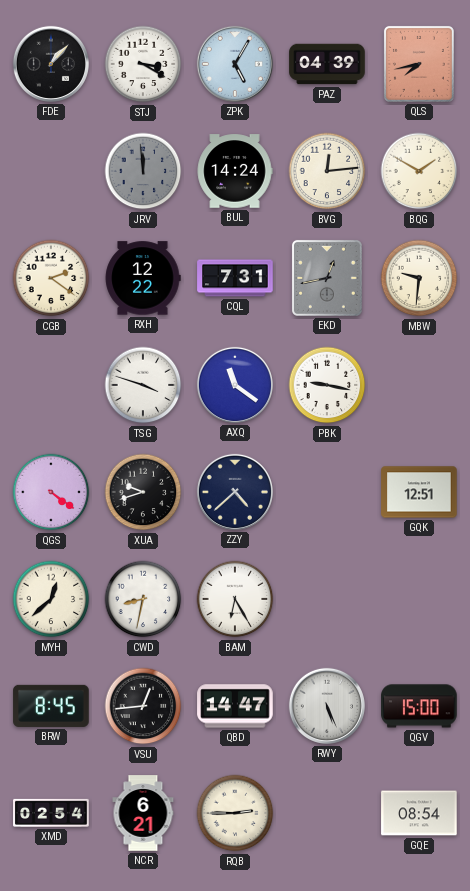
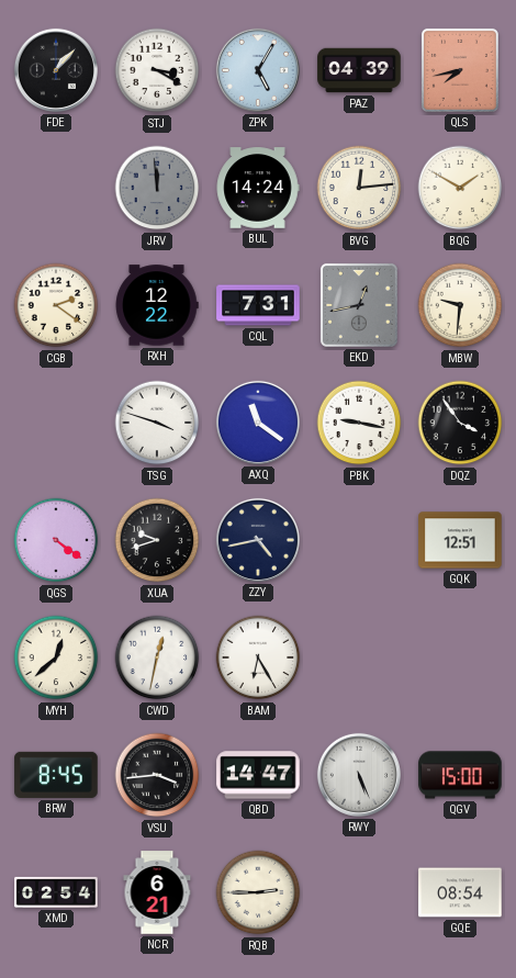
DQZ: none -> 3:54 (460, 423)
ZZY: 4:38 -> 4:43 (258, 540)
CWD: 8:32 -> 12:32 (157, 657)
VSU: 12:44 -> 3:44 (157, 775)
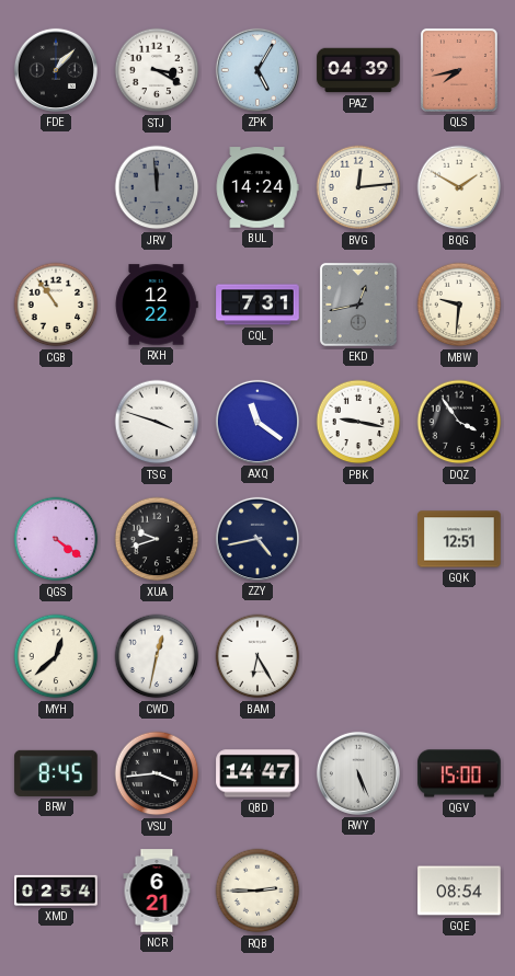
CGB: 2:21 -> 10:54 (56, 305)
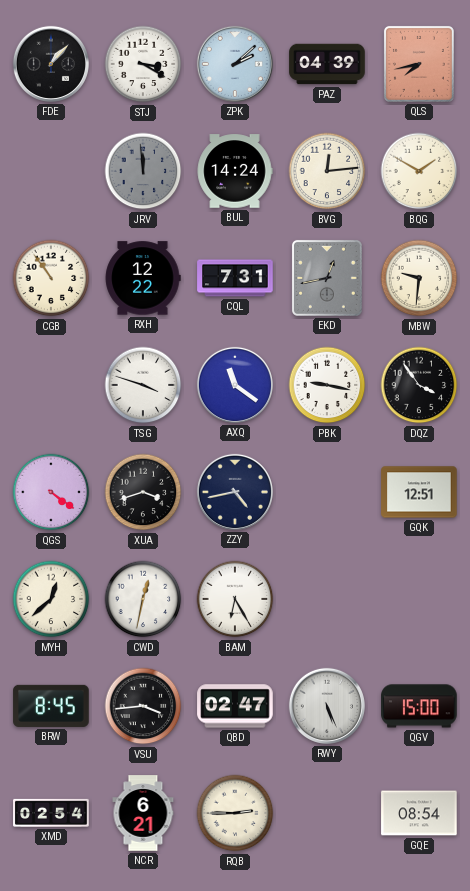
ZPK: 5:05 -> 2:08 (235, 64)
XUA: 9:42 -> 3:42 (143, 492)
QBD: 14:47 -> 02:47 (235, 706)
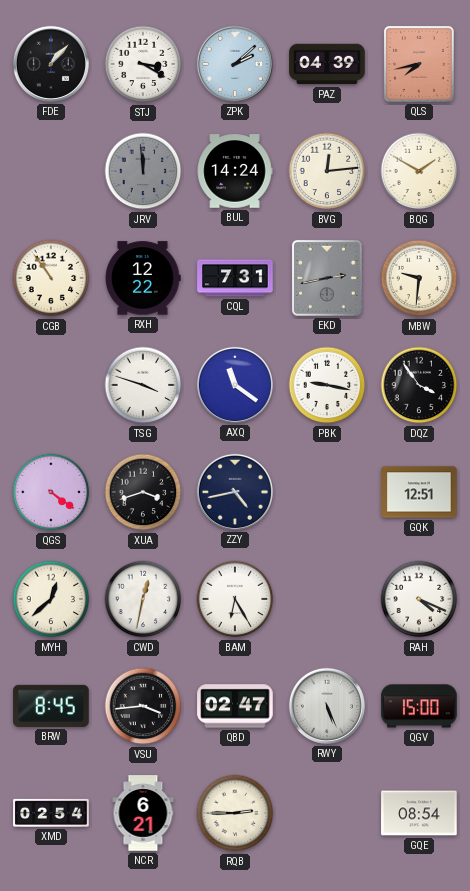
EKD: 12:43 -> 2:43 (327, 278)
RAH: none -> 4:19 (419, 599)
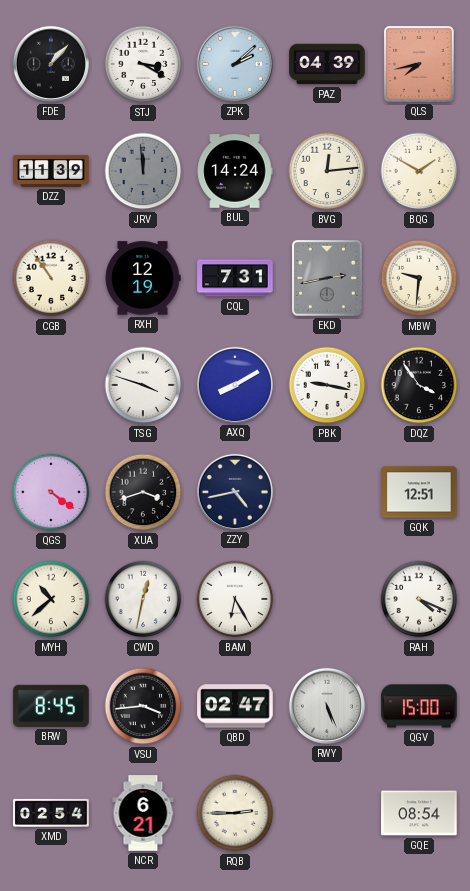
DZZ: none -> 11:39 (51, 171)
RXH: 12:22 -> 12:19 (143, 278)
AXQ: 11:21 -> 8:10 (235, 385)
MYH: 12:38 -> 10:38 (51, 599)
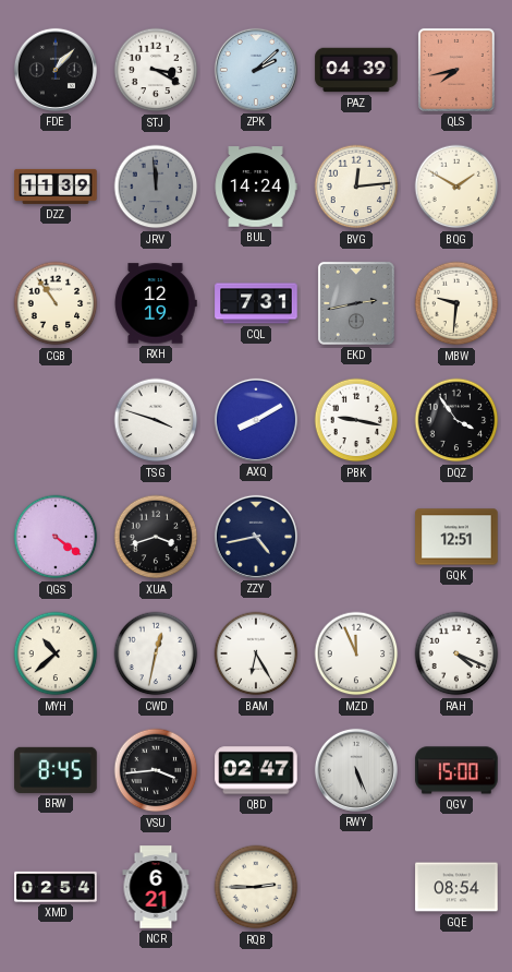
MZD: none -> 11:56 (356, 653)
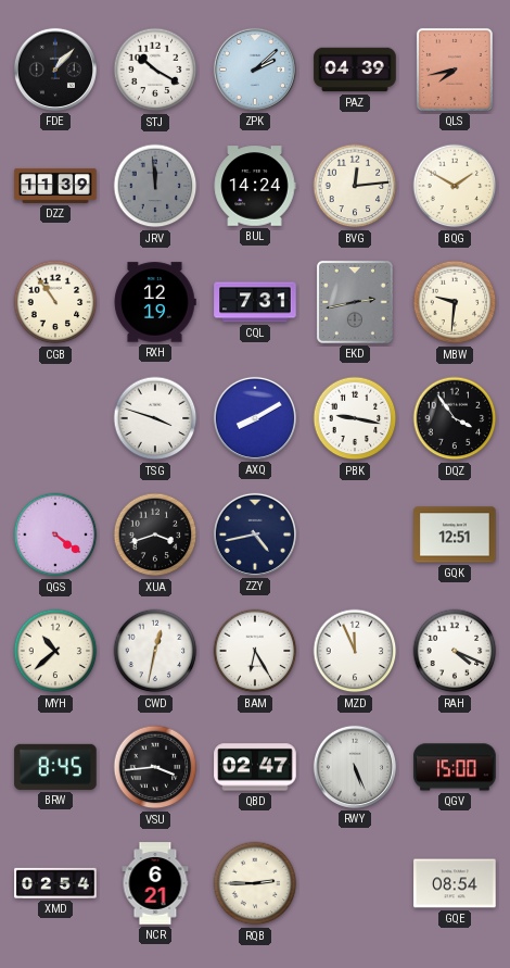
STJ: 3:20 -> 10:20 (155, 70)
